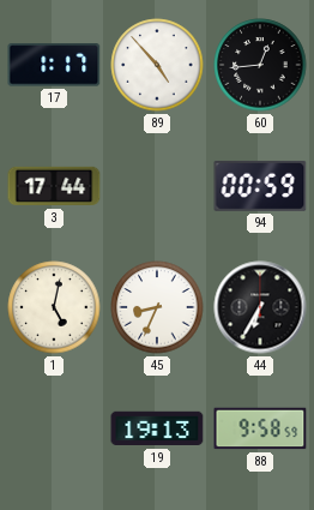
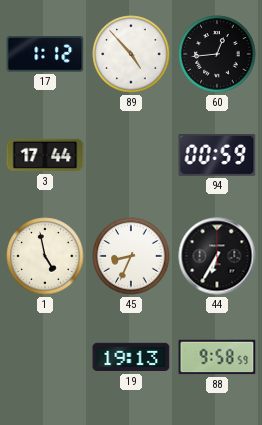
17: 1:17 -> 1:12 (45, 54)
1: 5:02 -> 4:58 (45, 256)
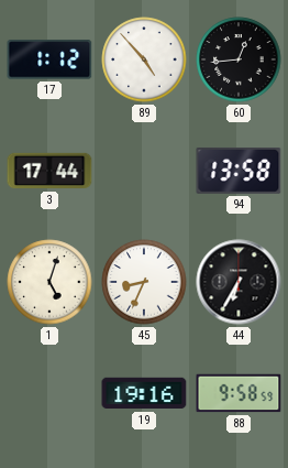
94: 00:59 -> 13:58 (239, 171)
1: 4:58 -> 5:03 (49, 282)
19: 19:13 -> 19:16 (144, 393)
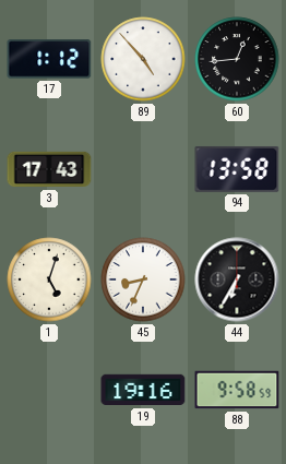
3: 17:44 -> 17:43 (49, 169)
